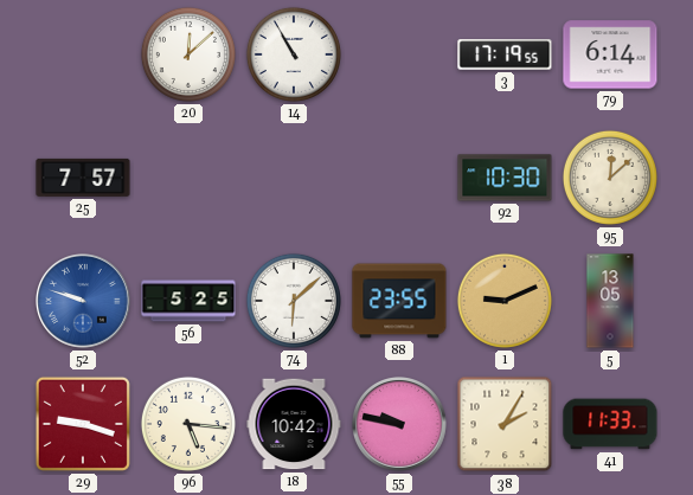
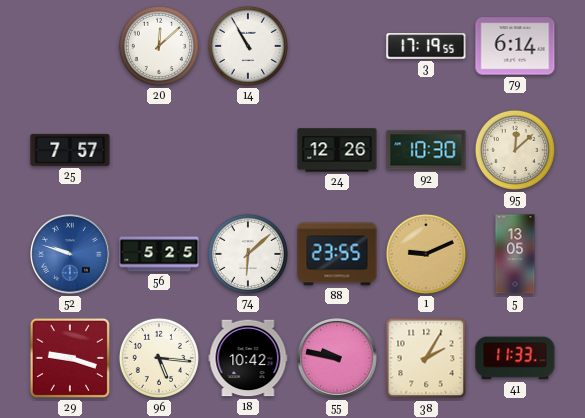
24: none -> 12:26 (337, 150)
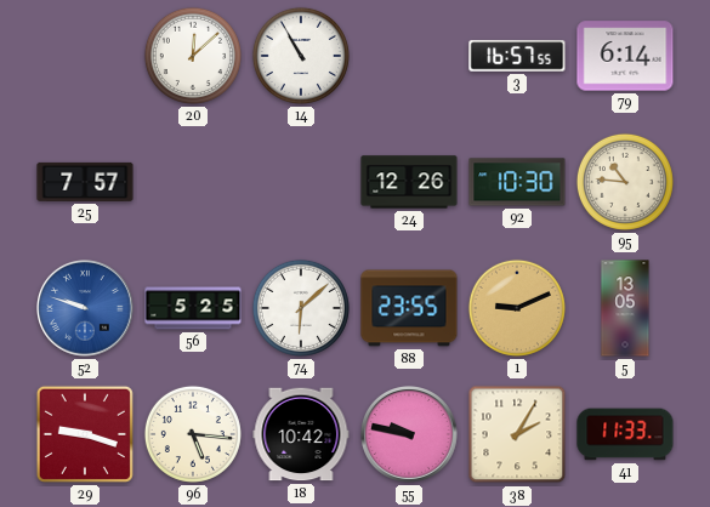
3: 17:19 -> 16:57 (517, 56)
95: 12:08 -> 10:46 (625, 182)
